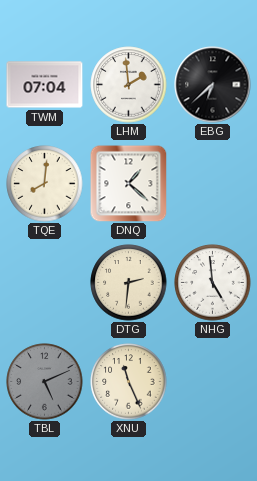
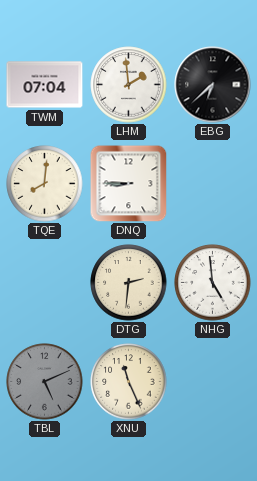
DNQ: 1:22 -> 8:45 (128, 183)
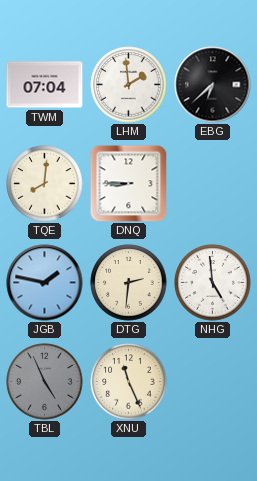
JGB: none -> 1:47 (45, 283)
TBL: 5:11 -> 4:56 (45, 382)
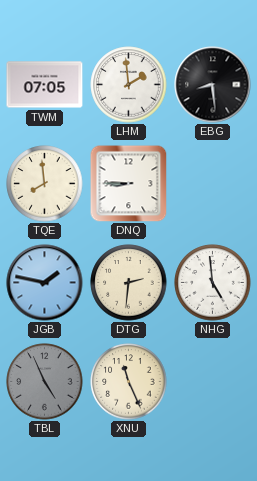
TWM: 07:04 -> 07:05 (45, 85)
EBG: 6:38 -> 8:29 (213, 85)
TQE: 8:01 -> 7:59 (45, 184)
